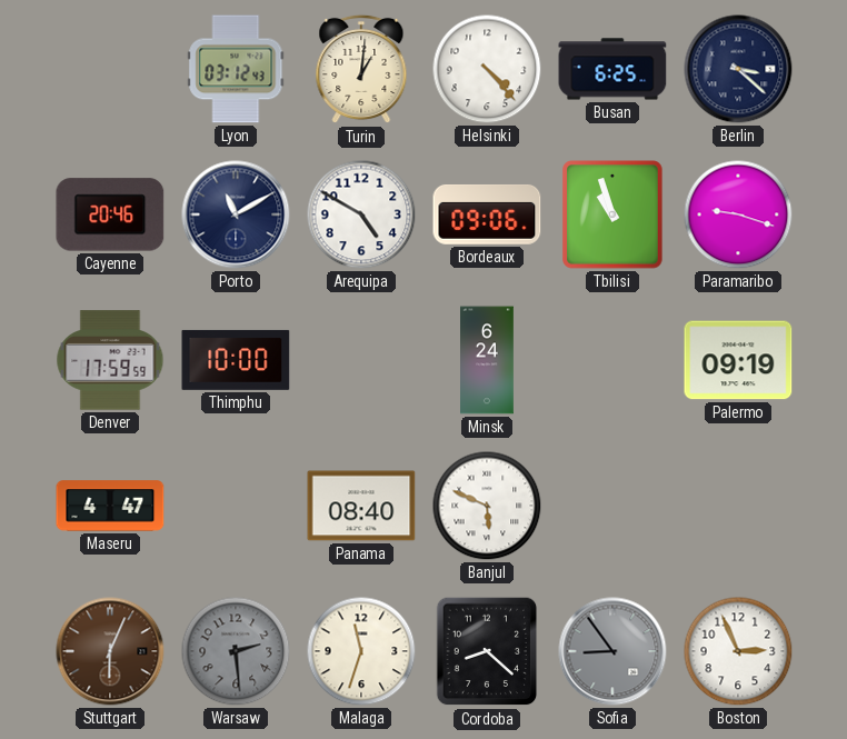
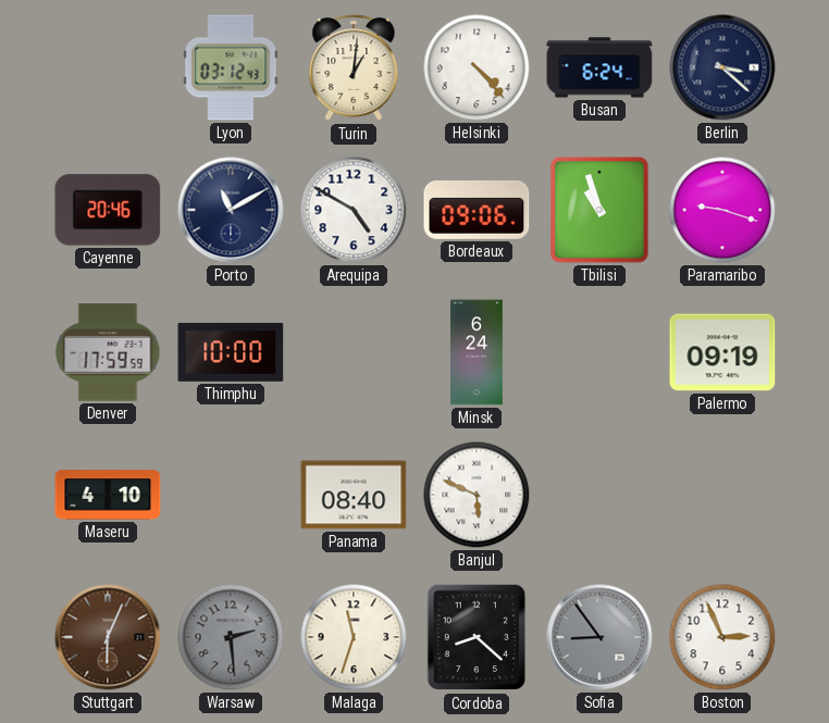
Busan: 6:25 -> 6:24 (599, 67)
Maseru: 4:47 -> 4:10 (108, 495)
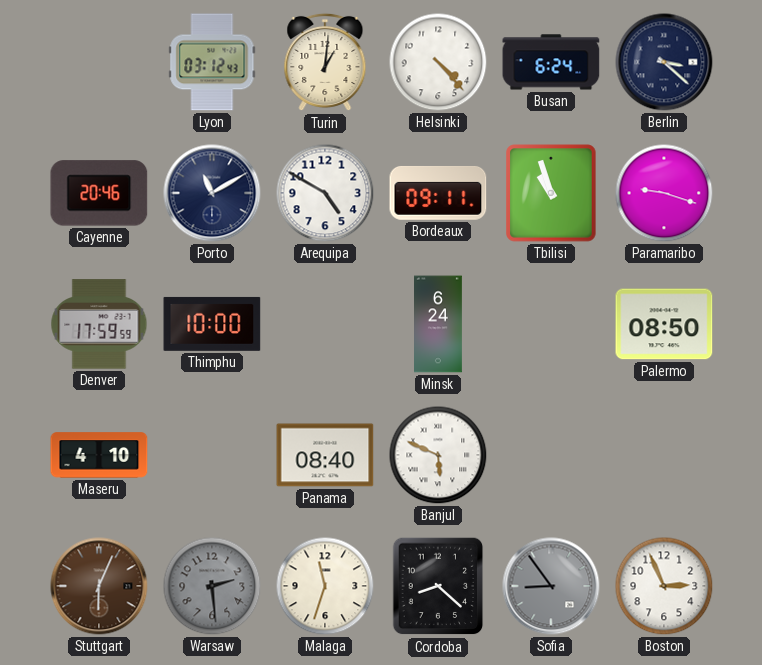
Bordeaux: 09:06 -> 09:11 (438, 193)
Palermo: 09:19 -> 08:50 (664, 324)
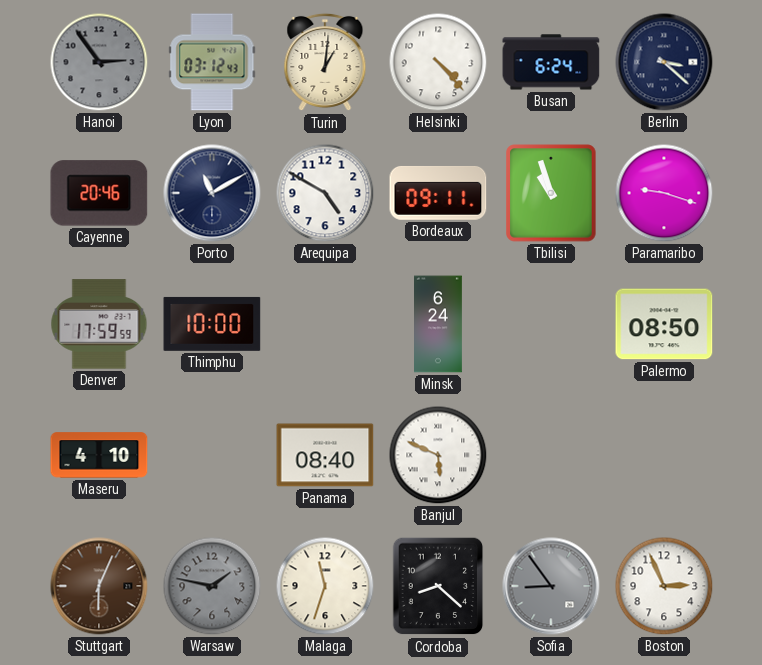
Hanoi: none -> 2:54 (99, 62)
Warsaw: 2:29 -> 1:47 (212, 586)
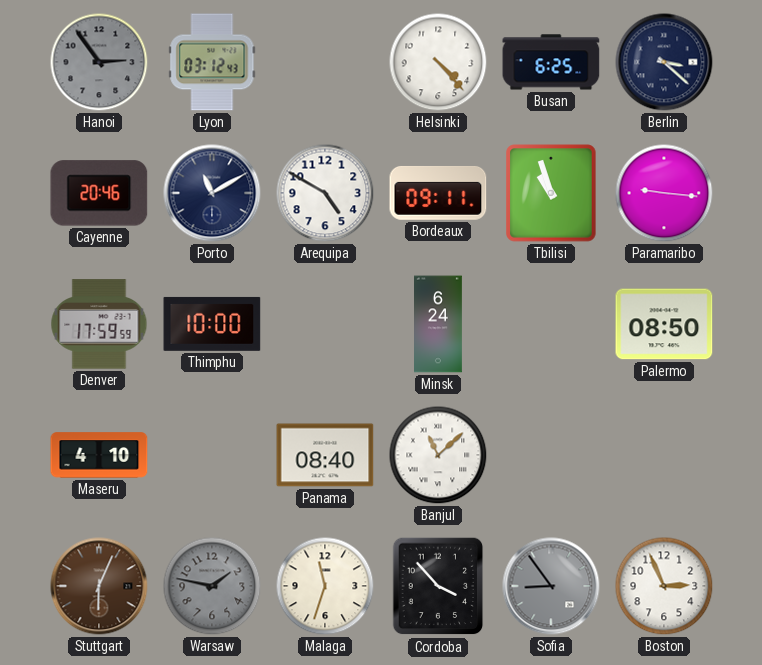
Turin: 1:01 -> none (325, 62)
Busan: 6:24 -> 6:25 (551, 62)
Paramaribo: 9:18 -> 9:16 (664, 193)
Banjul: 5:49 -> 11:08 (438, 455)
Cordoba: 8:22 -> 3:53 (438, 586)
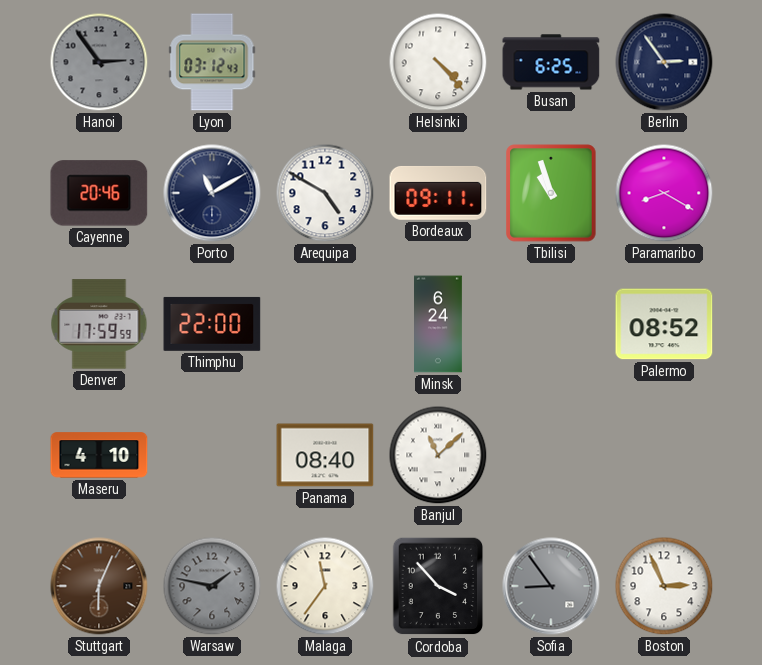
Berlin: 3:22 -> 2:54 (664, 62)
Paramaribo: 9:16 -> 8:20 (664, 193)
Thimphu: 10:00 -> 22:00 (212, 324)
Palermo: 08:50 -> 08:52 (664, 324)
Malaga: 11:33 -> 11:36 (325, 586)
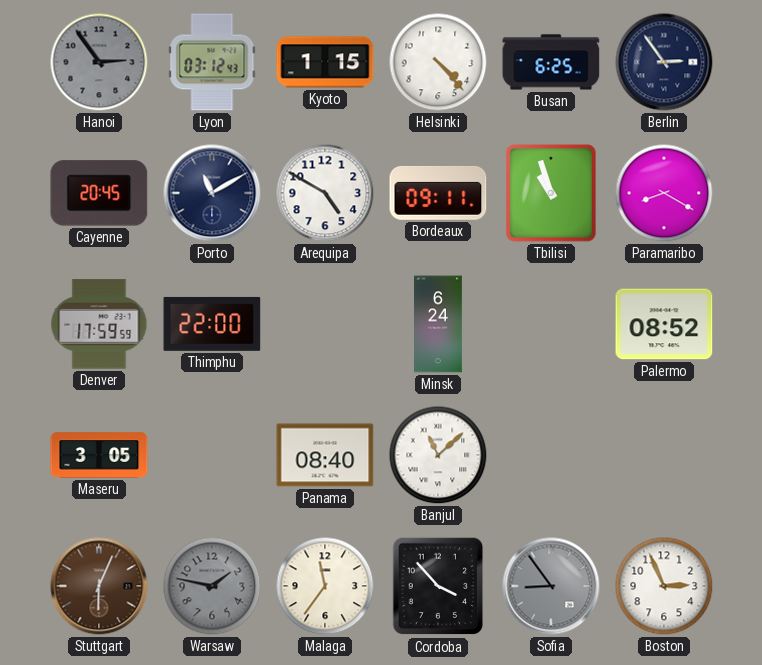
Kyoto: none -> 1:15 (325, 62)
Cayenne: 20:46 -> 20:45 (99, 193)
Maseru: 4:10 -> 3:05 (99, 455)
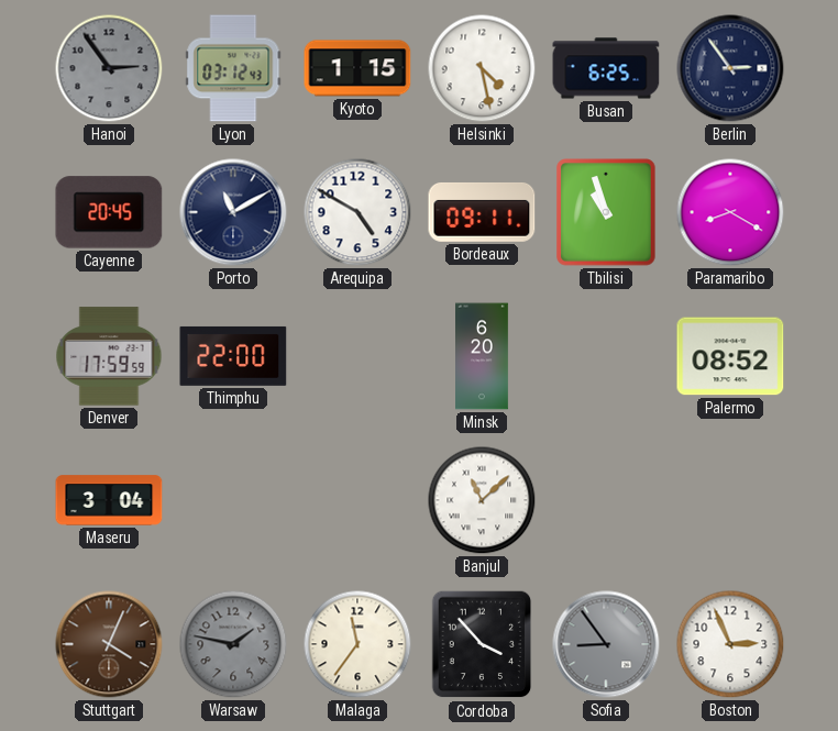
Helsinki: 4:23 -> 4:28 (482, 68)
Minsk: 6:24 -> 6:20 (483, 356)
Maseru: 3:05 -> 3:04 (109, 500)
Panama: 08:40 -> none (325, 455)
Stuttgart: 6:04 -> 4:04 (109, 644)
